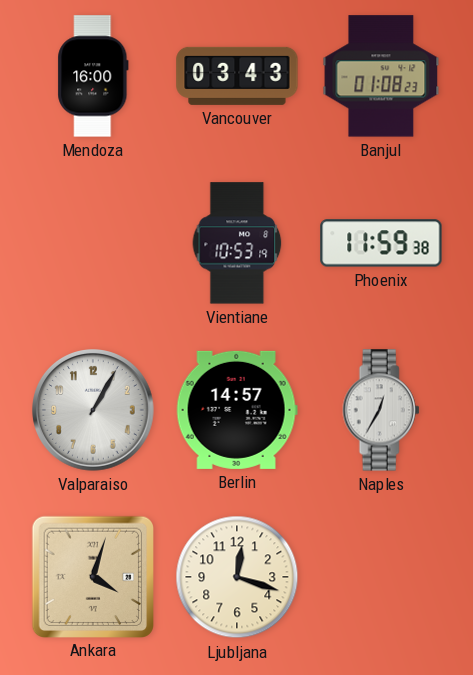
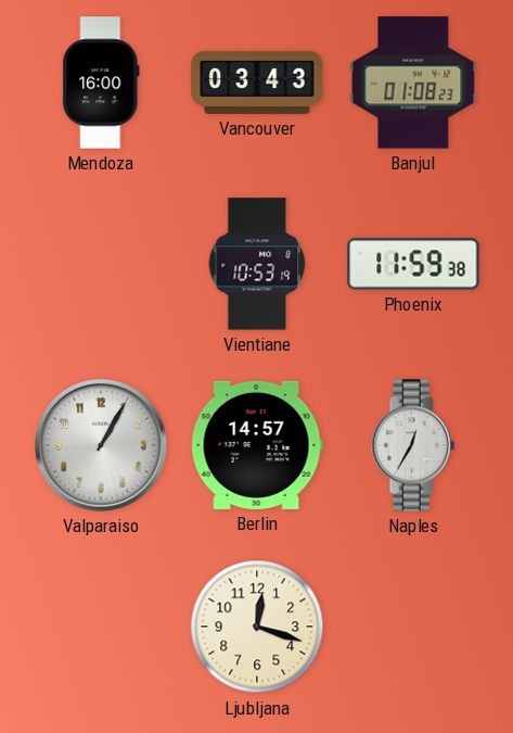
Ankara: 4:03 -> none (93, 576)
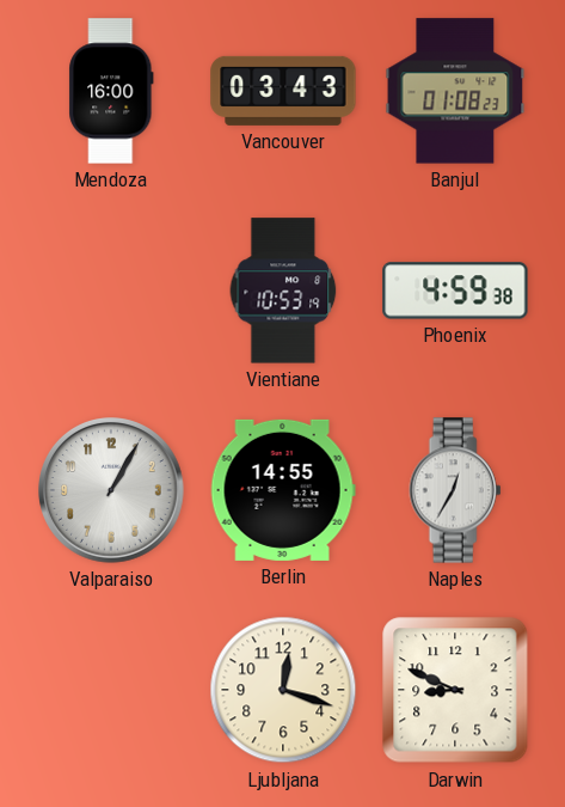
Phoenix: 11:59 -> 4:59 (455, 291)
Berlin: 14:57 -> 14:55 (283, 490)
Darwin: none -> 8:49 (455, 690)
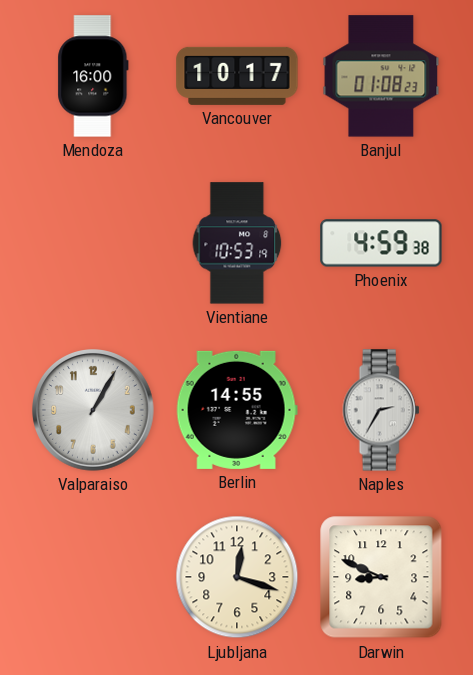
Vancouver: 03:43 -> 10:17 (237, 76)
Naples: 12:35 -> 2:35 (381, 410)
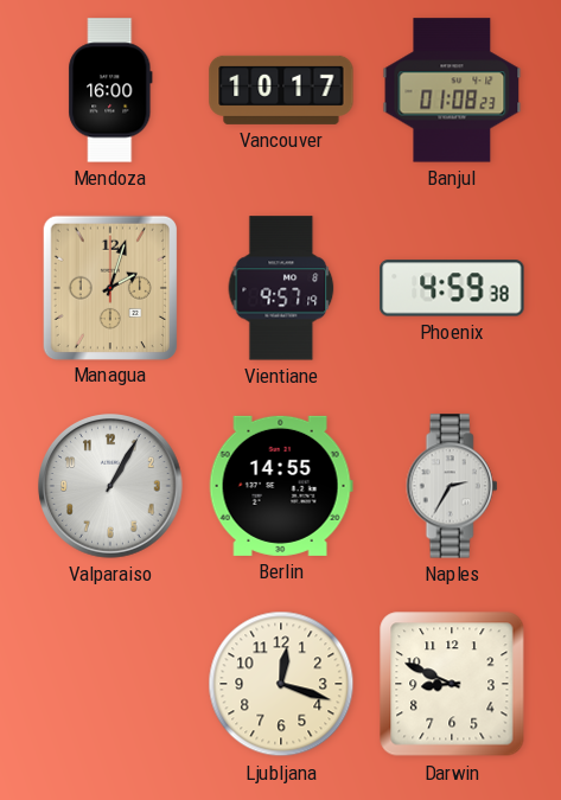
Managua: none -> 2:03 (109, 287)
Vientiane: 10:53 -> 9:57 (281, 288)
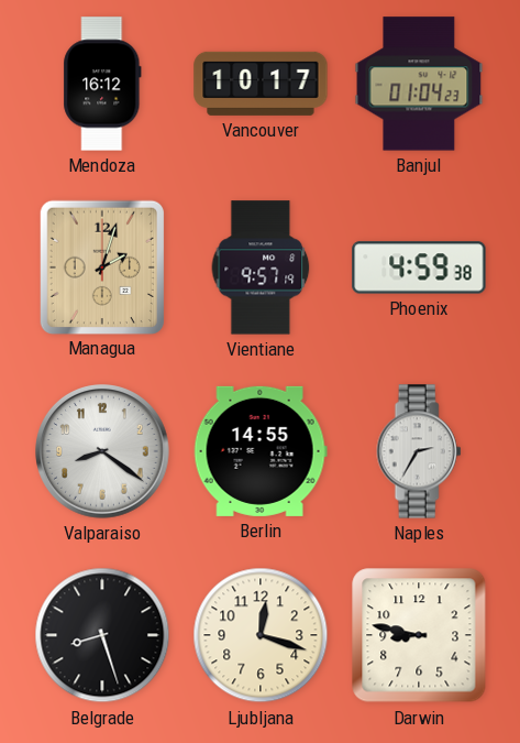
Mendoza: 16:00 -> 16:12 (102, 84)
Banjul: 01:08 -> 01:04 (419, 84)
Valparaiso: 1:05 -> 8:21 (103, 452)
Belgrade: none -> 8:27 (102, 635)
Darwin: 8:49 -> 8:47 (419, 635)
